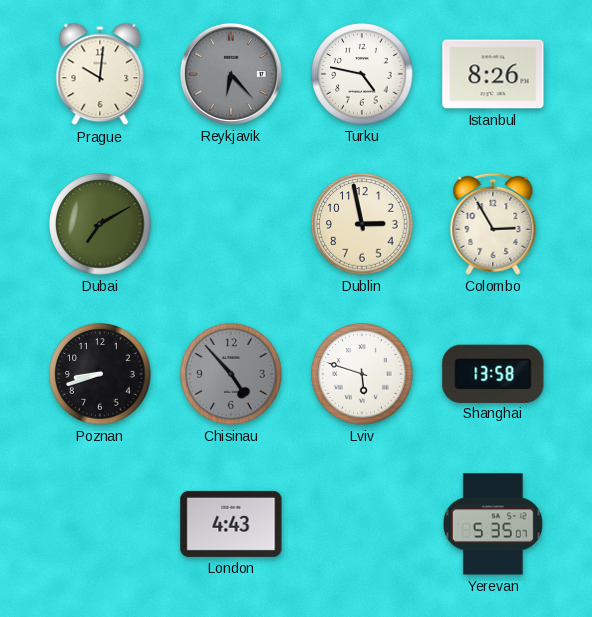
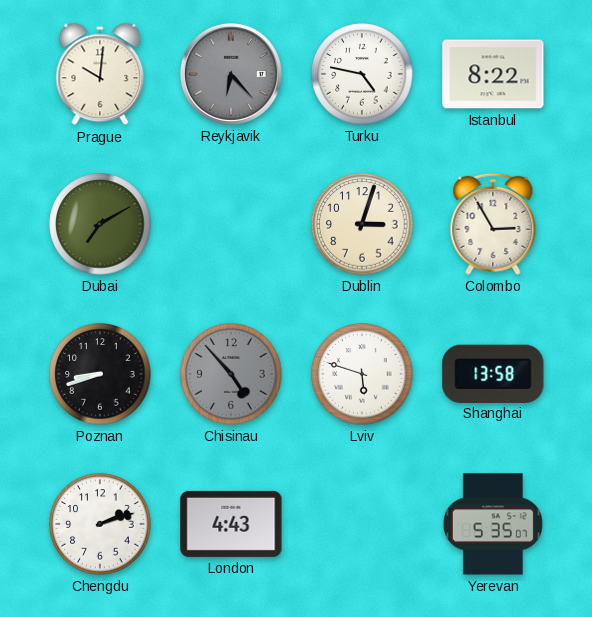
Istanbul: 8:26 -> 8:22 (493, 74)
Dublin: 2:58 -> 3:03 (362, 224)
Chengdu: none -> 2:12 (100, 524)
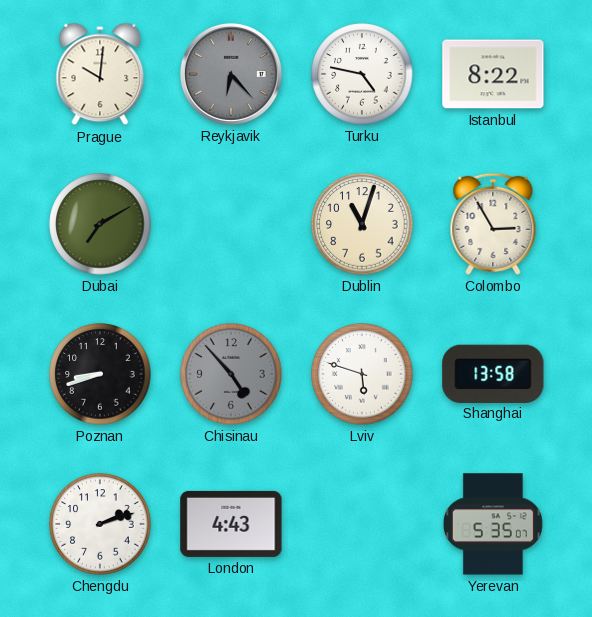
Dublin: 3:03 -> 11:03 (362, 224)
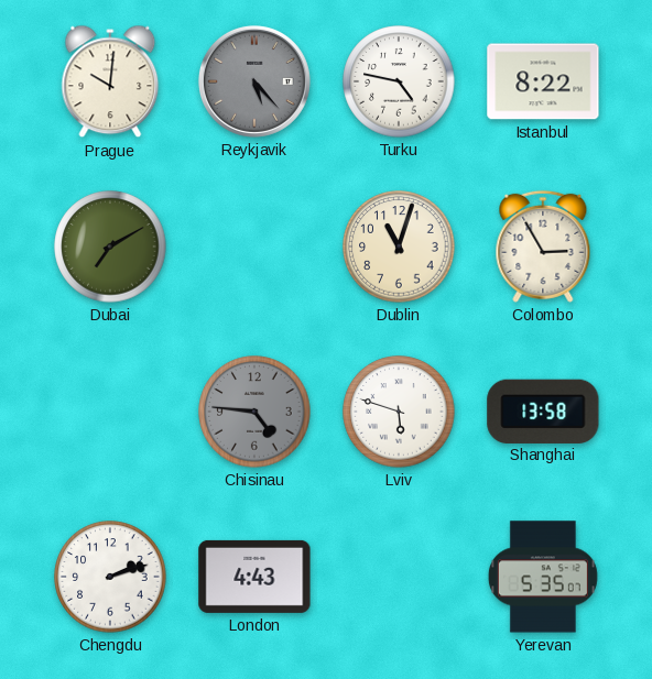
Reykjavik: 6:23 -> 5:23 (254, 81)
Poznan: 8:42 -> none (100, 374)
Chisinau: 4:53 -> 4:46 (254, 412)
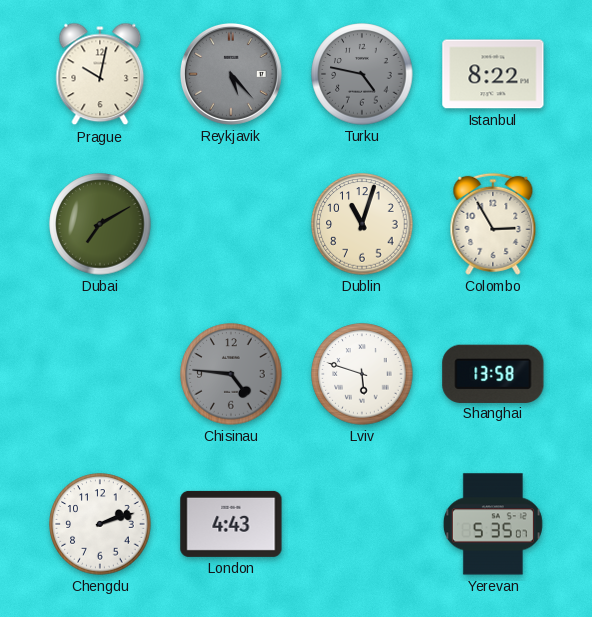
Prague: 10:01 -> 10:02 (100, 74)
Turku dial: white -> grey (362, 74)
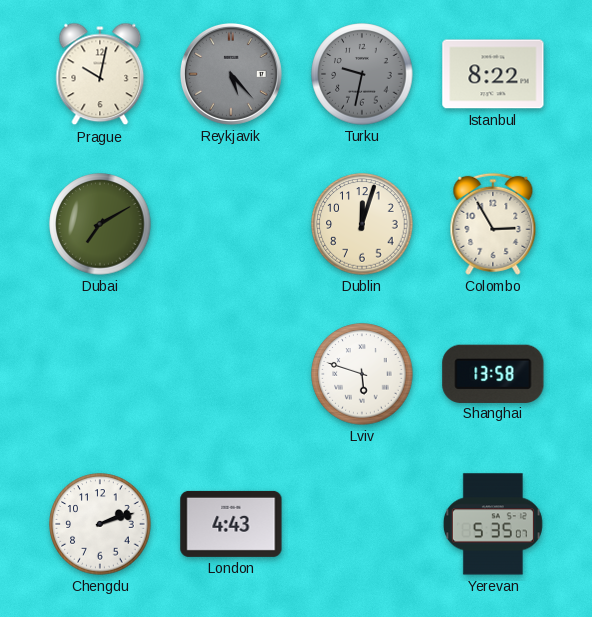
Turku: 4:47 -> 9:32 (362, 74)
Dublin: 11:03 -> 12:03 (362, 224)
Chisinau: 4:46 -> none (231, 374)
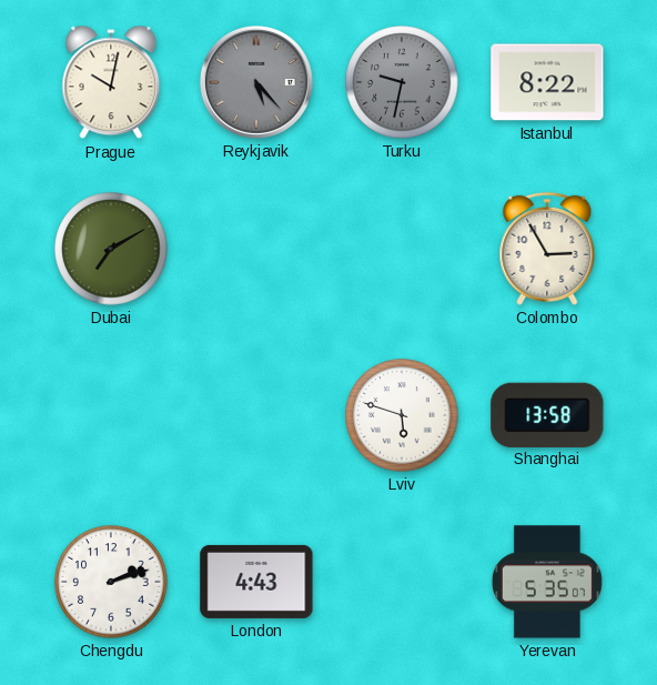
Dublin: 12:03 -> none (362, 224)
